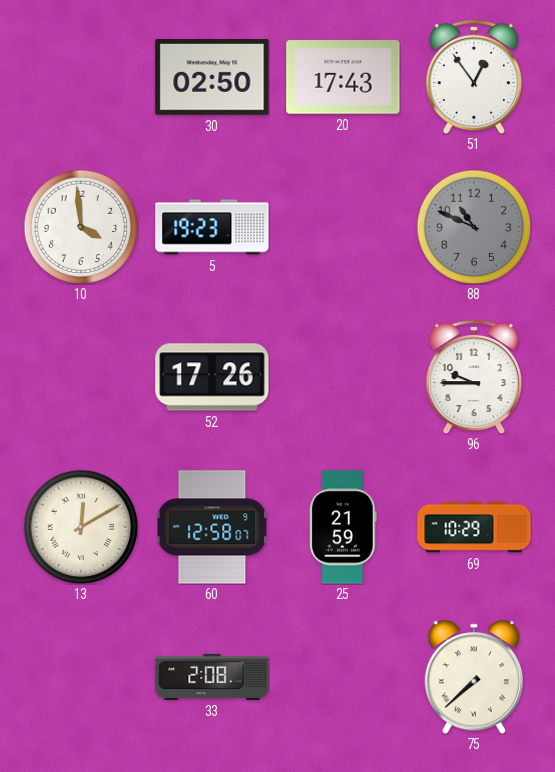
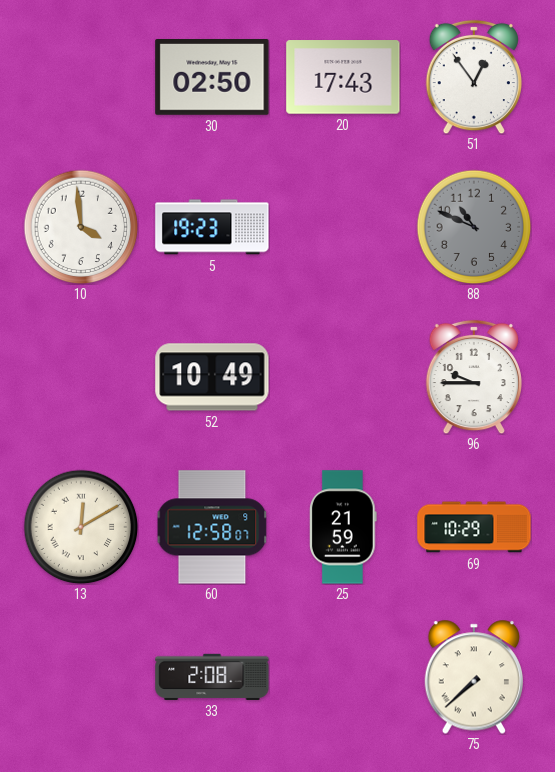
52: 17:26 -> 10:49 (212, 377)
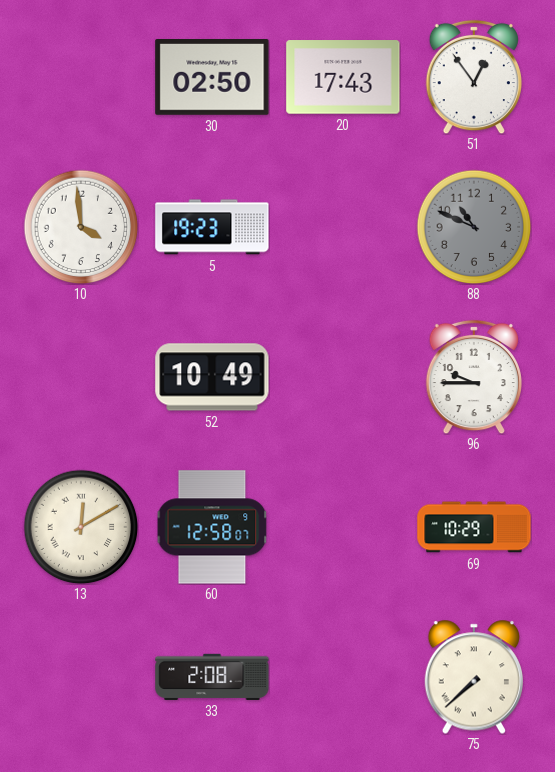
25: 21:59 -> none (343, 527)
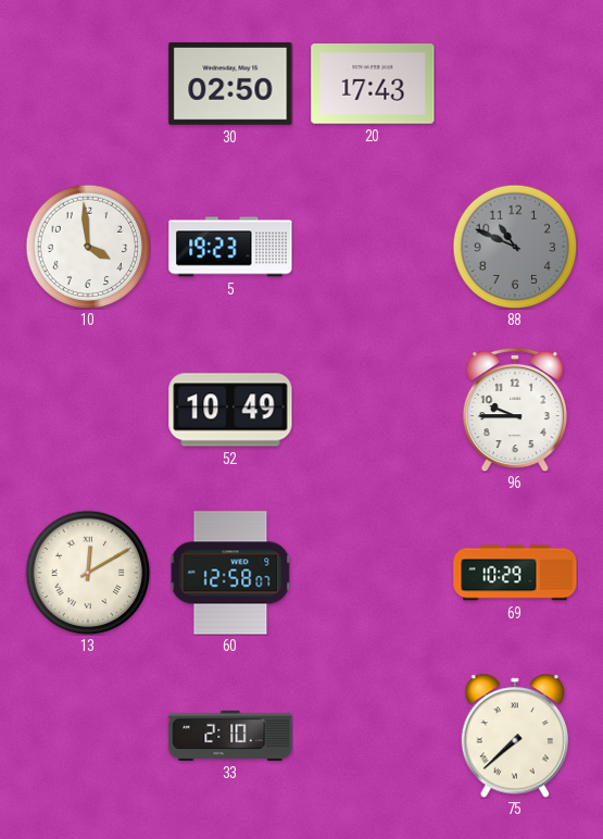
51: 12:54 -> none (474, 77)
33: 2:08 -> 2:10 (230, 736)
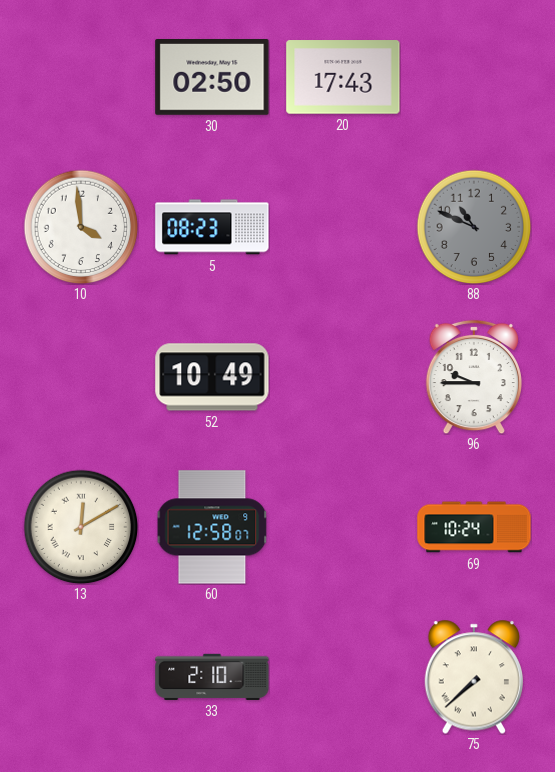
5: 19:23 -> 08:23 (212, 227)
69: 10:29 -> 10:24 (474, 527)
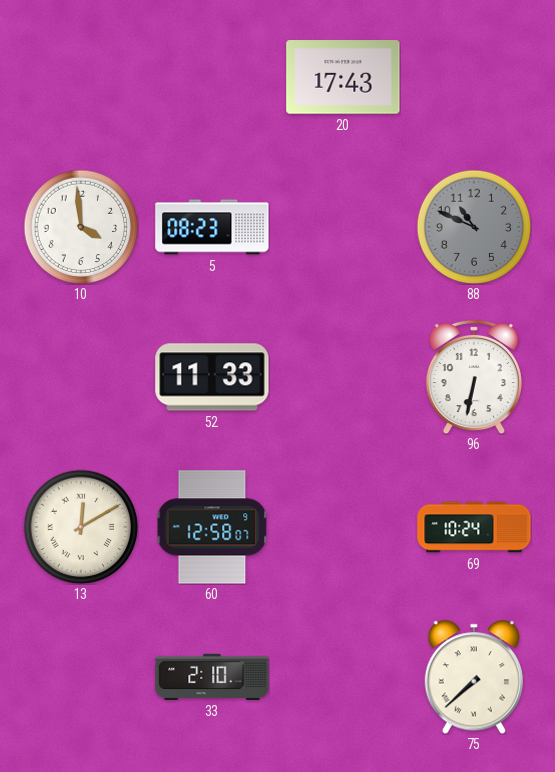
30: 02:50 -> none (212, 78)
52: 10:49 -> 11:33 (212, 377)
96: 9:45 -> 6:32 (474, 377)
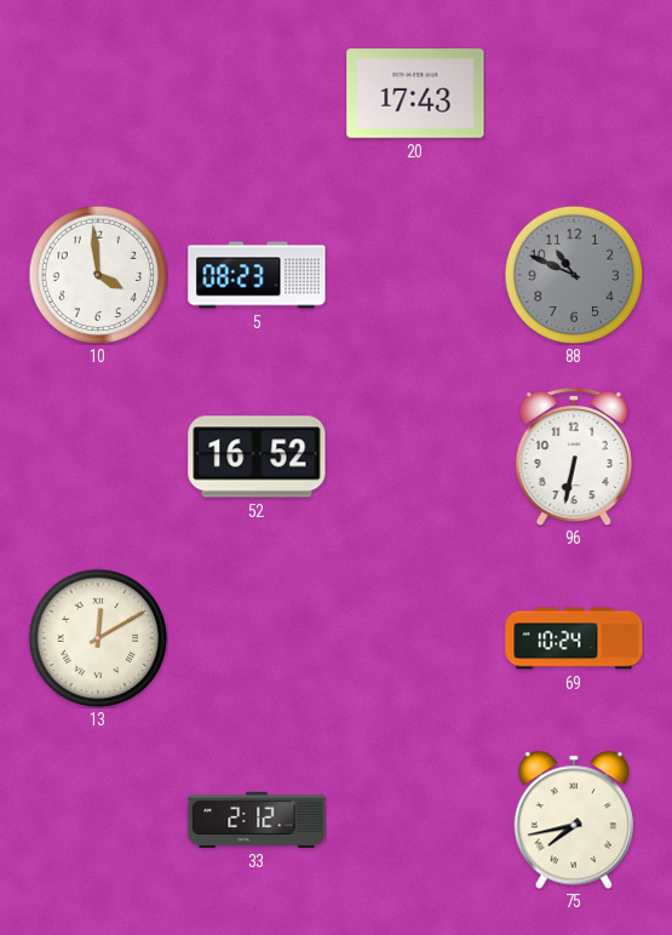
52: 11:33 -> 16:52 (257, 457)
60: 12:58 -> none (212, 527)
33: 2:10 -> 2:12 (257, 820)
75: 7:38 -> 7:43 (573, 820)
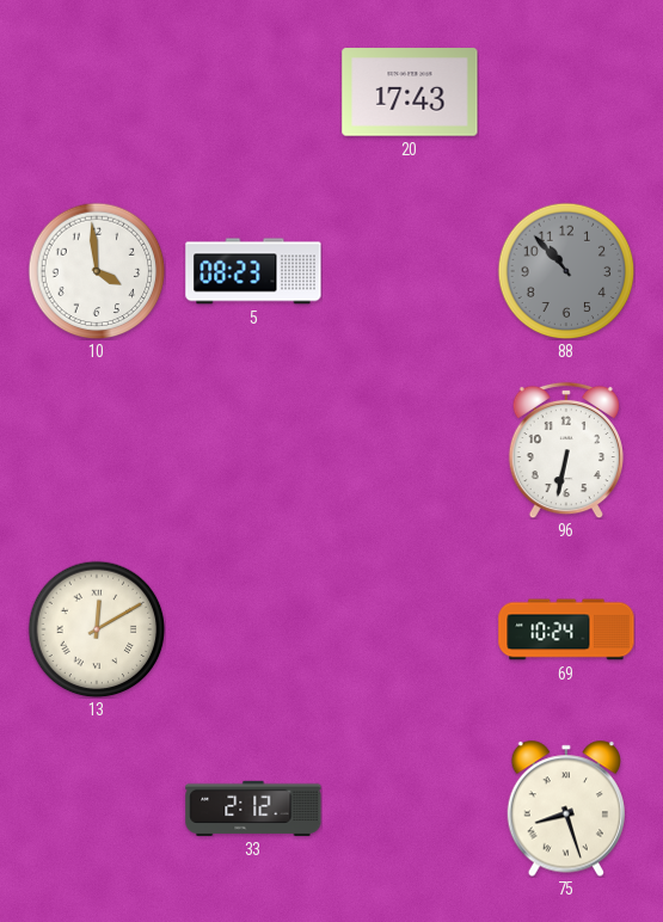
88: 10:49 -> 10:53 (566, 271)
52: 16:52 -> none (257, 457)
75: 7:43 -> 8:27 (565, 809)
